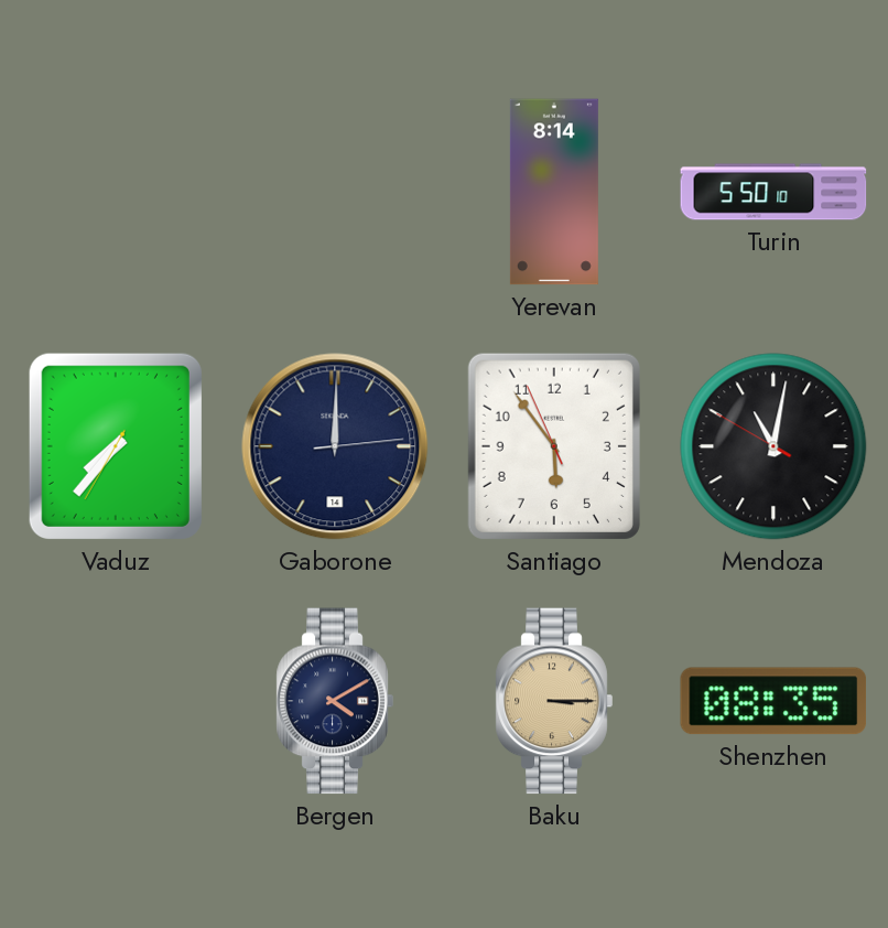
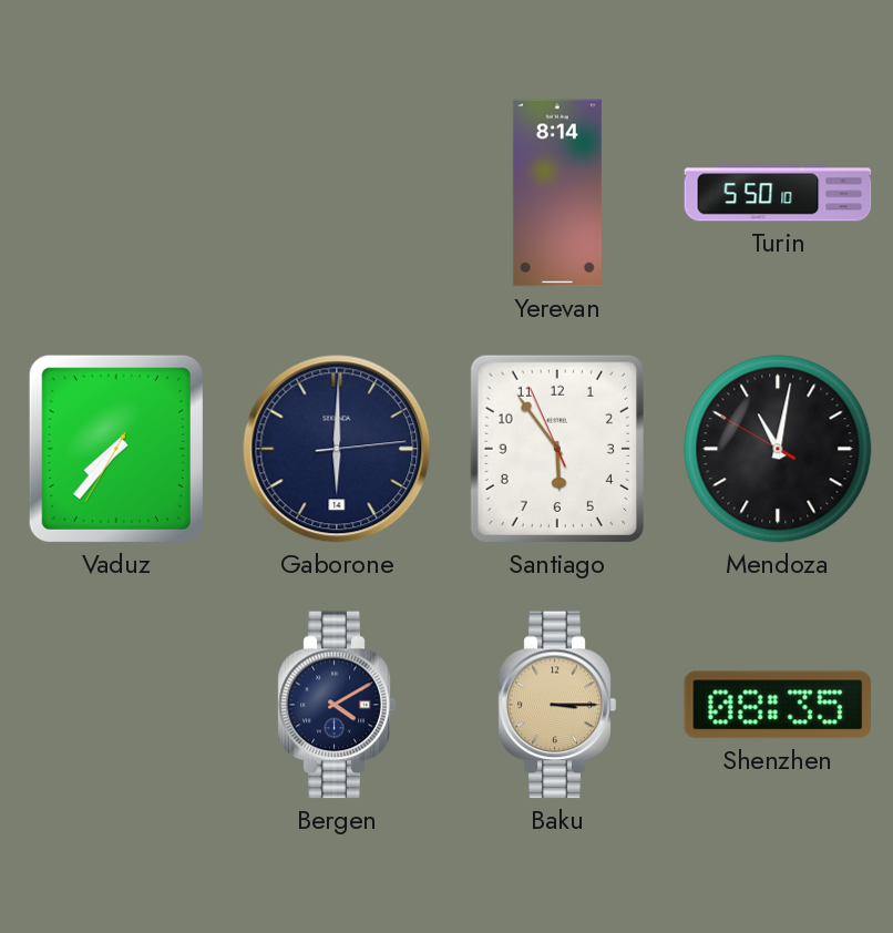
Gaborone: 12:00 -> 6:00 (337, 449)
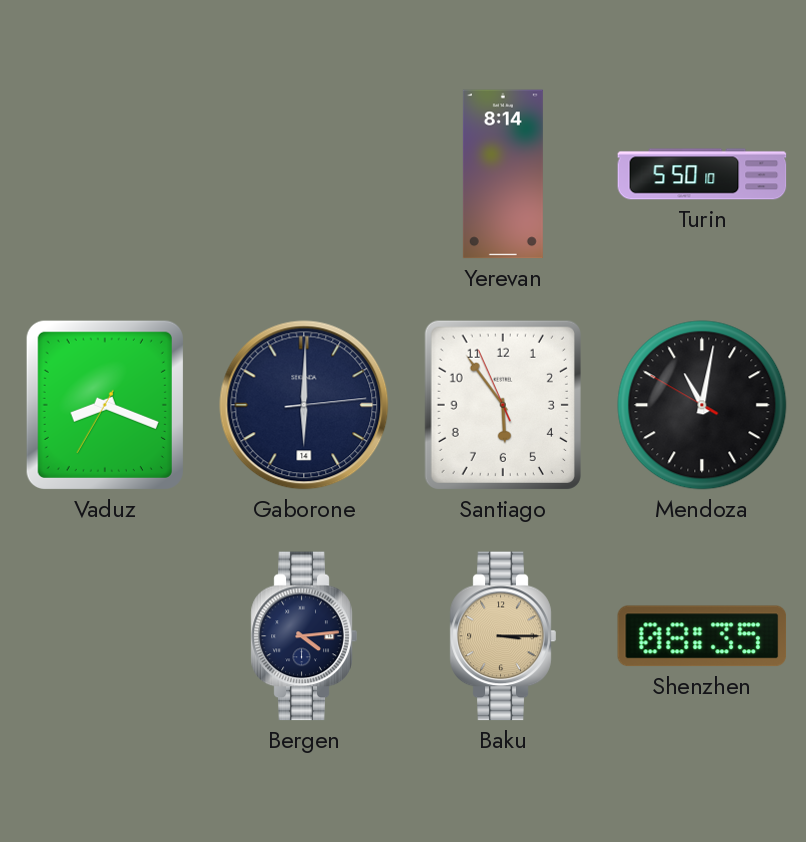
Vaduz: 7:36 -> 8:18 (105, 405)
Bergen: 4:10 -> 4:14 (304, 636)
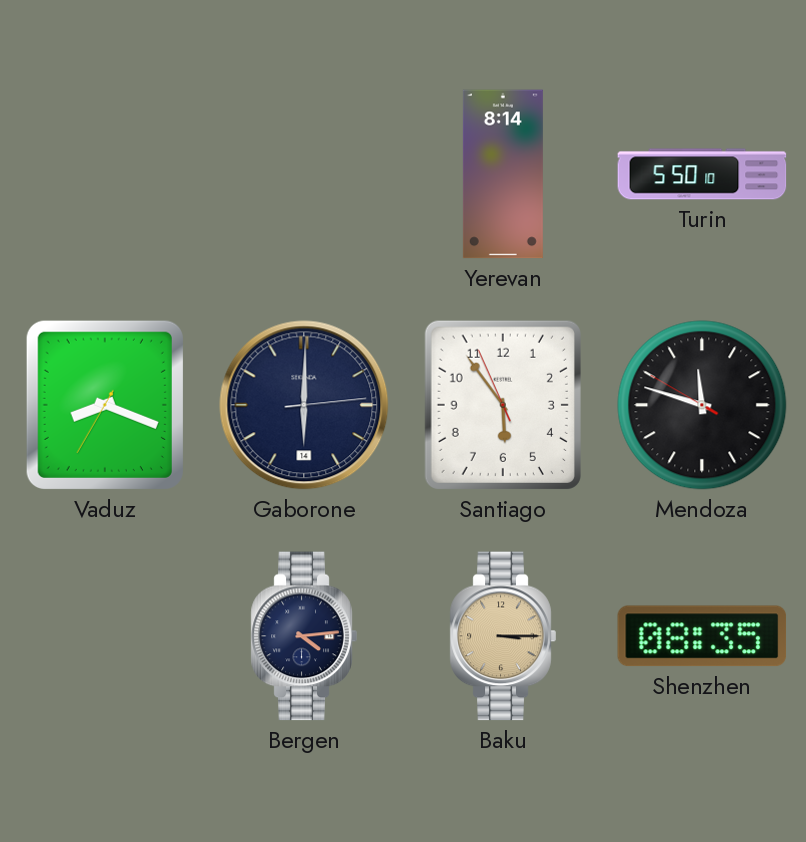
Mendoza: 11:01 -> 11:47 (702, 405)
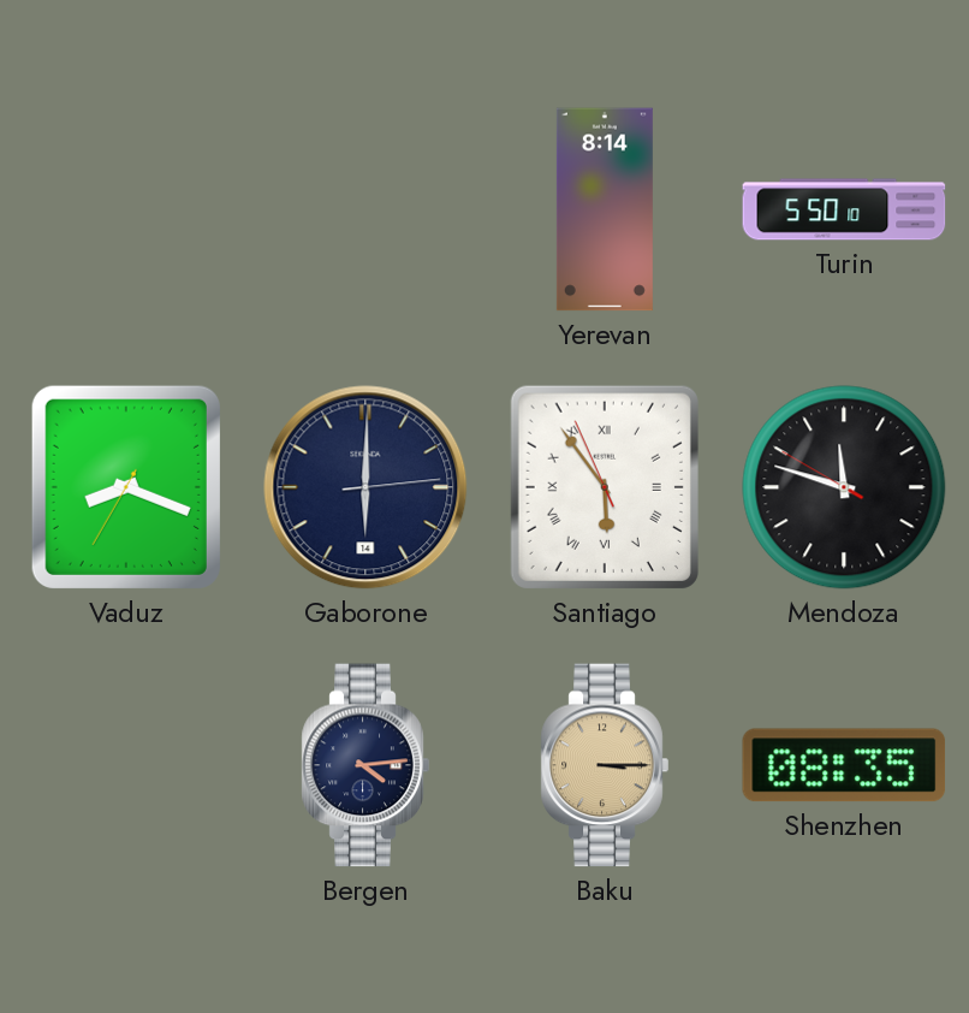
Santiago numerals: Arabic -> Roman (605, 487)
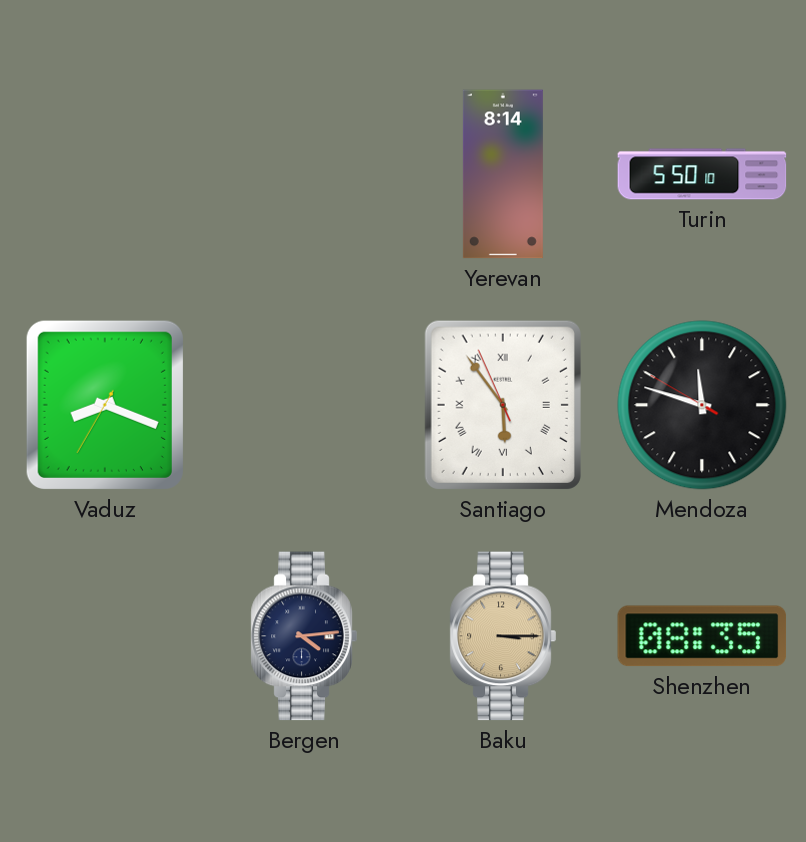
Gaborone: 6:00 -> none (365, 487)
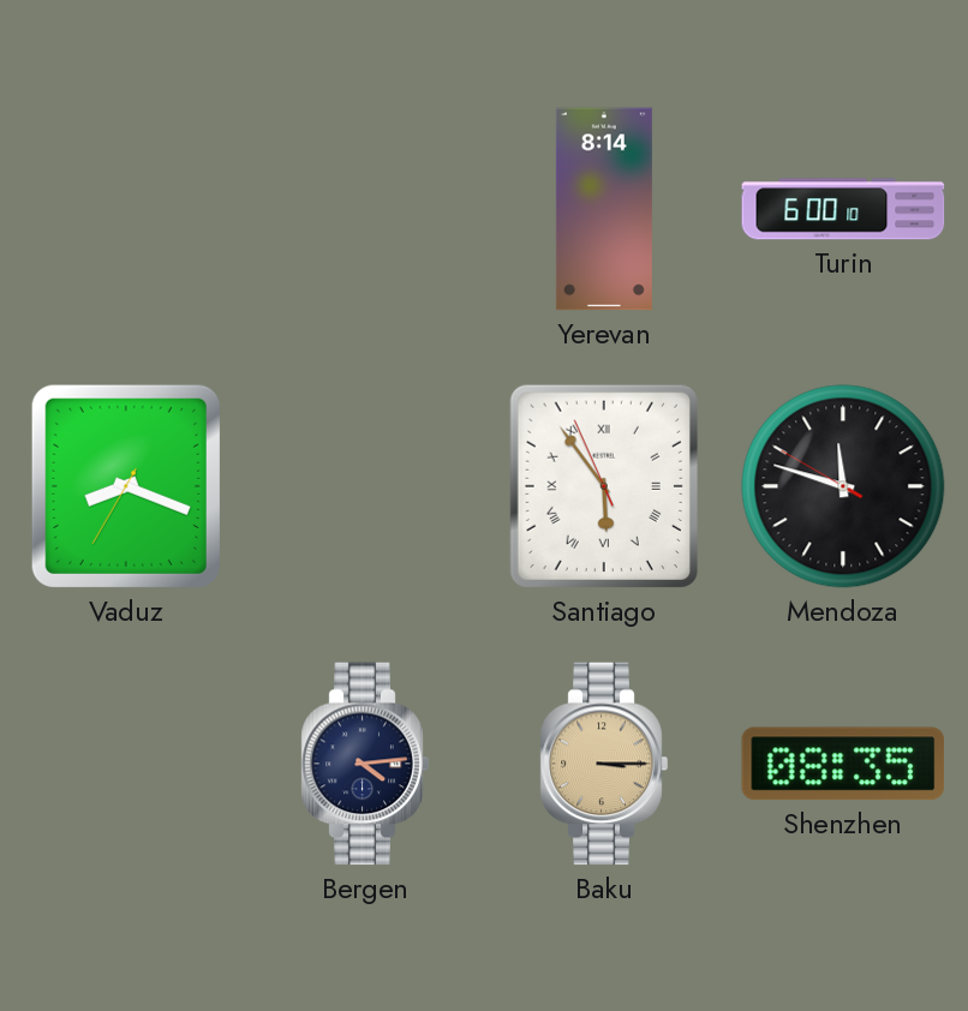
Turin: 5:50 -> 6:00 (843, 209)
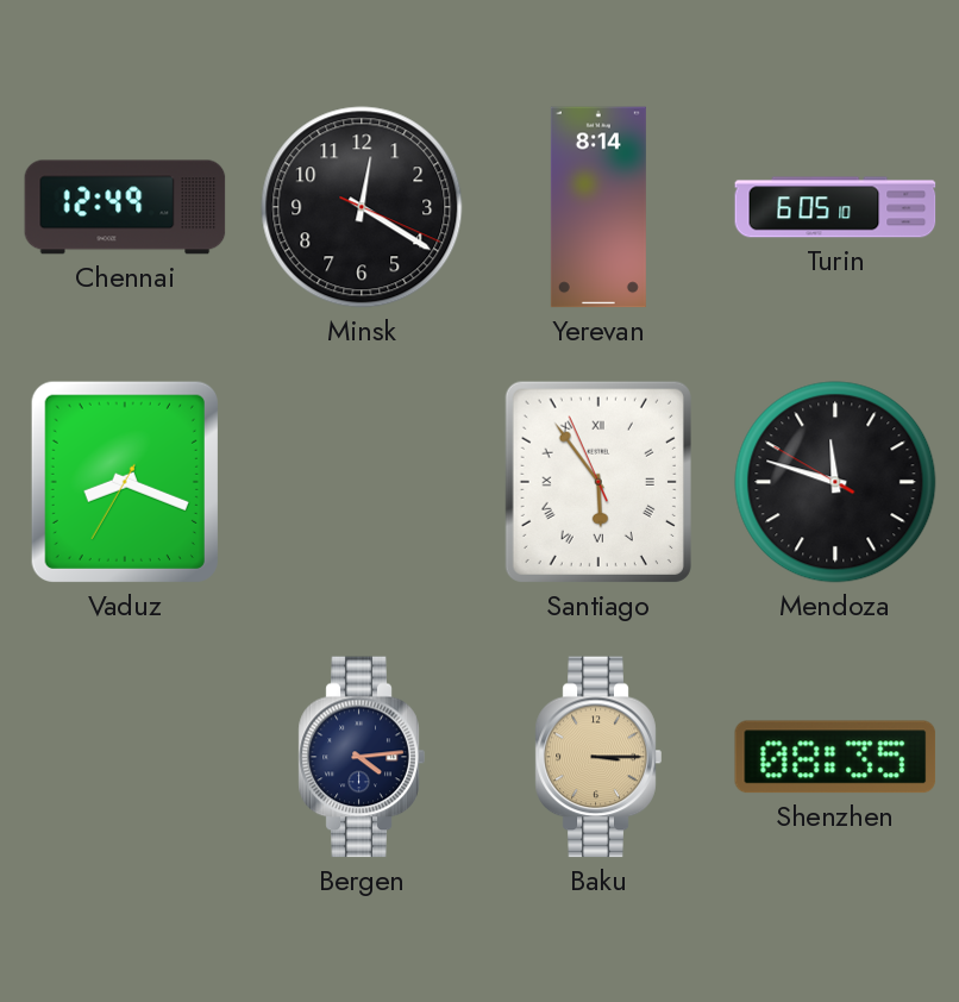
Chennai: none -> 12:49 (125, 207)
Minsk: none -> 12:20 (362, 207)
Turin: 6:00 -> 6:05 (835, 207)
